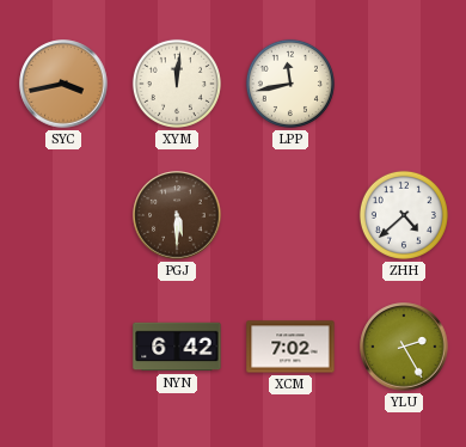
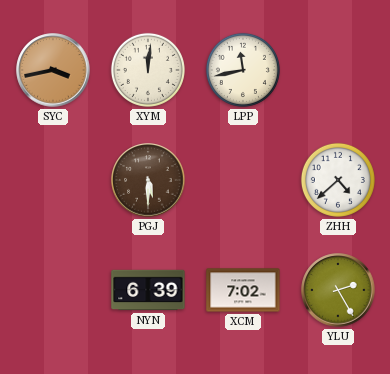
NYN: 6:42 -> 6:39 (148, 290)
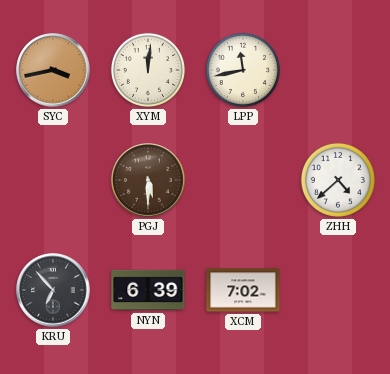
KRU: none -> 6:53 (53, 290)
YLU: 2:25 -> none (338, 290)
